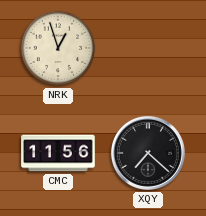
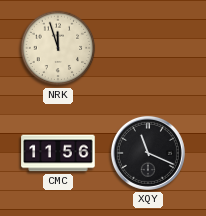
NRK: 12:57 -> 11:57 (58, 48)
XQY: 7:22 -> 11:19 (148, 153)
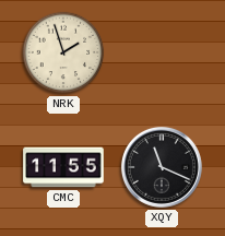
NRK: 11:57 -> 1:57 (63, 52)
CMC: 11:56 -> 11:55 (63, 167)
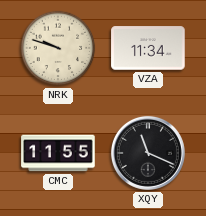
NRK: 1:57 -> 9:48 (58, 48)
VZA: none -> 11:34 (148, 48)
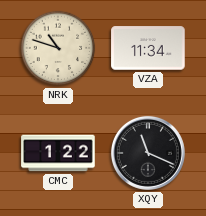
NRK: 9:48 -> 10:48 (58, 48)
CMC: 11:55 -> 1:22 (58, 153)
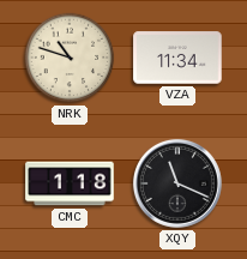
CMC: 1:22 -> 1:18 (70, 183)
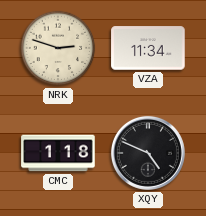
NRK: 10:48 -> 2:48 (58, 48)
XQY: 11:19 -> 4:49 (148, 153)
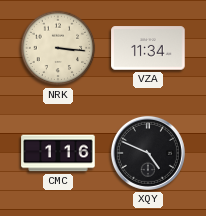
NRK: 2:48 -> 3:16 (58, 48)
CMC: 1:18 -> 1:16 (58, 153)
